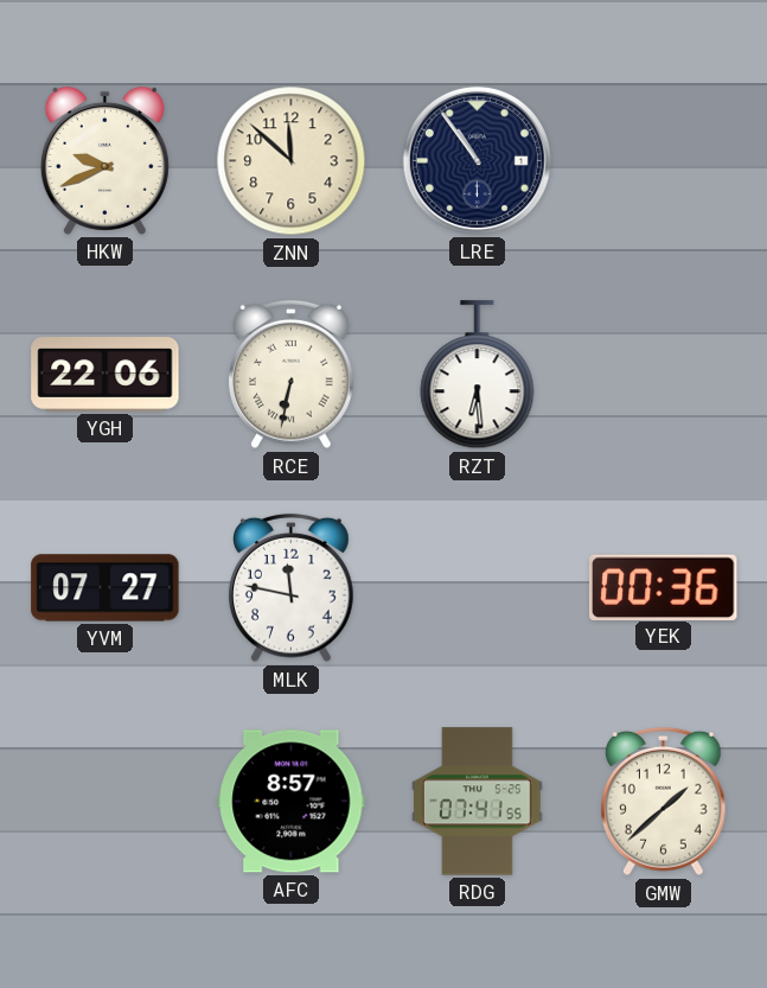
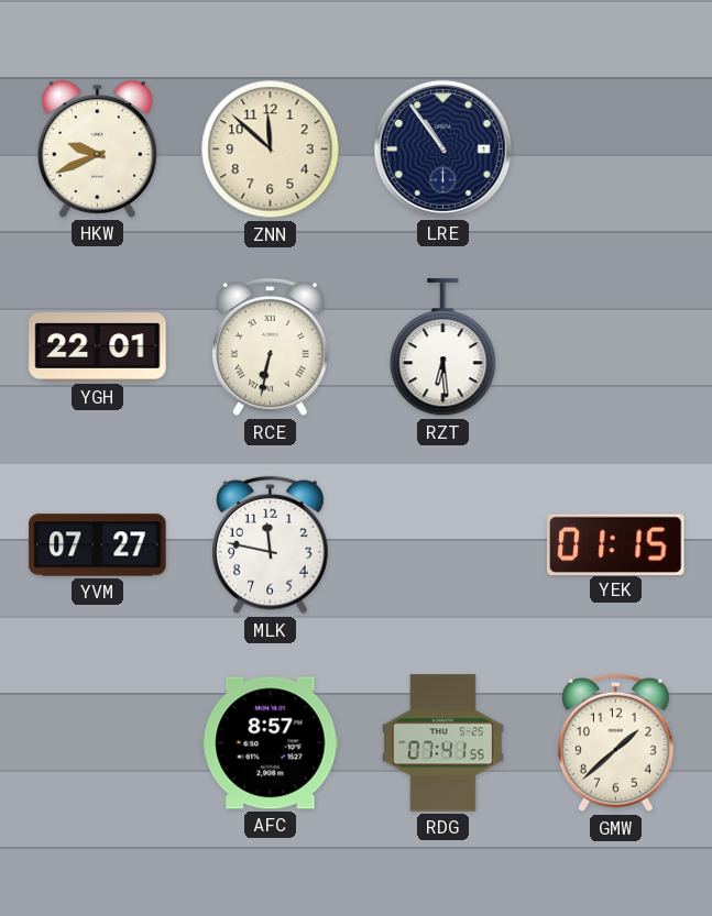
YGH: 22:06 -> 22:01 (98, 347)
YEK: 00:36 -> 01:15 (616, 544)
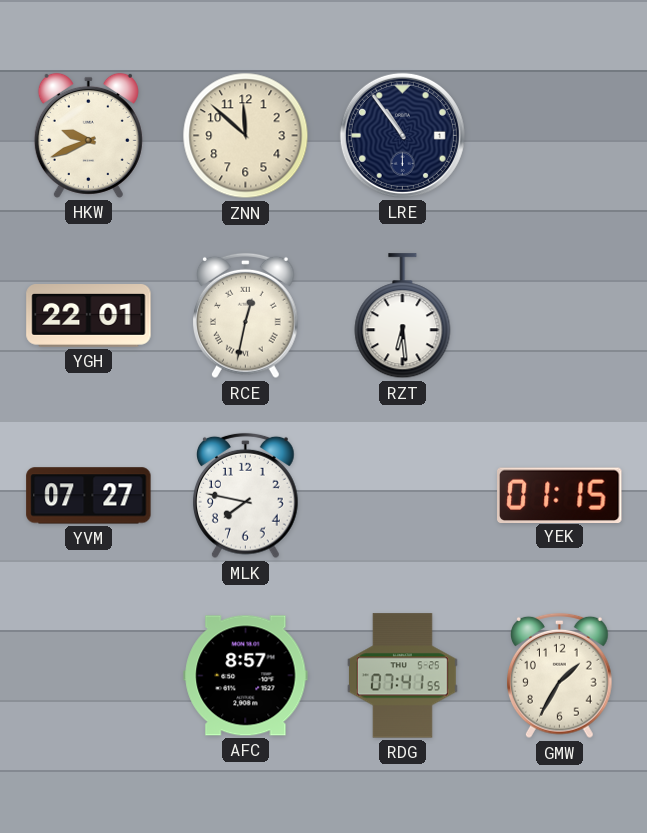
RCE: 6:32 -> 12:32 (246, 316)
MLK: 11:47 -> 7:47 (246, 496)
GMW: 1:38 -> 1:35 (560, 676)
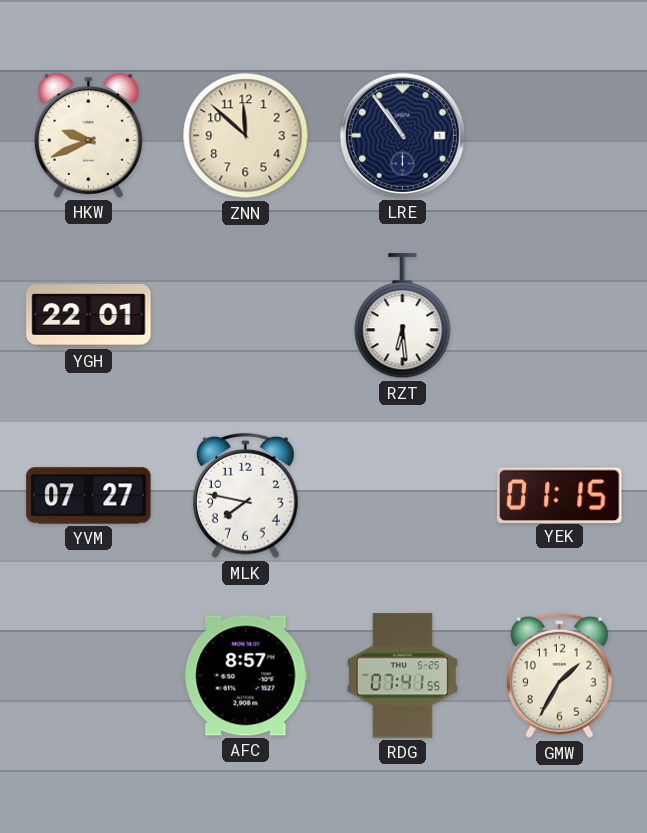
RCE: 12:32 -> none (246, 316)
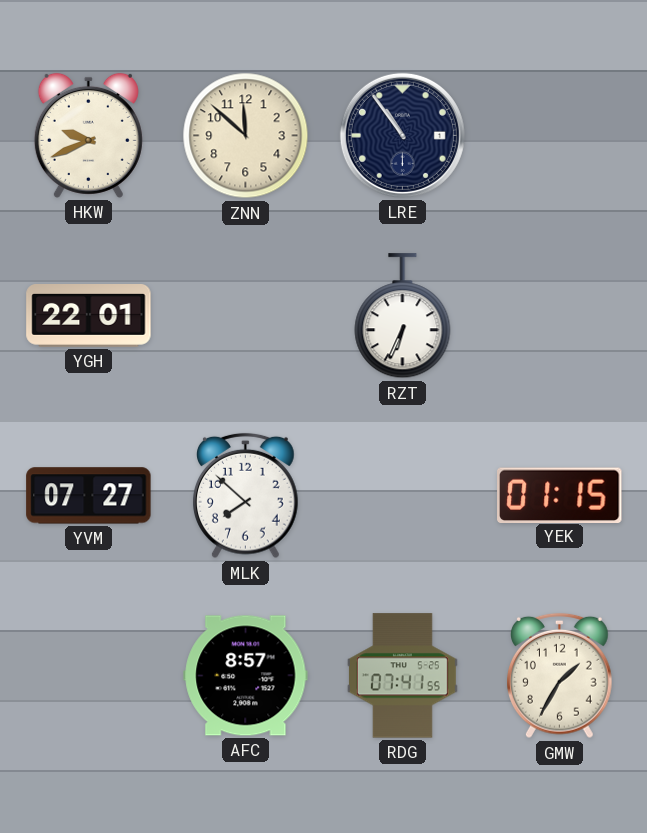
RZT: 6:29 -> 6:34 (403, 316)
MLK: 7:47 -> 7:52 (246, 496)
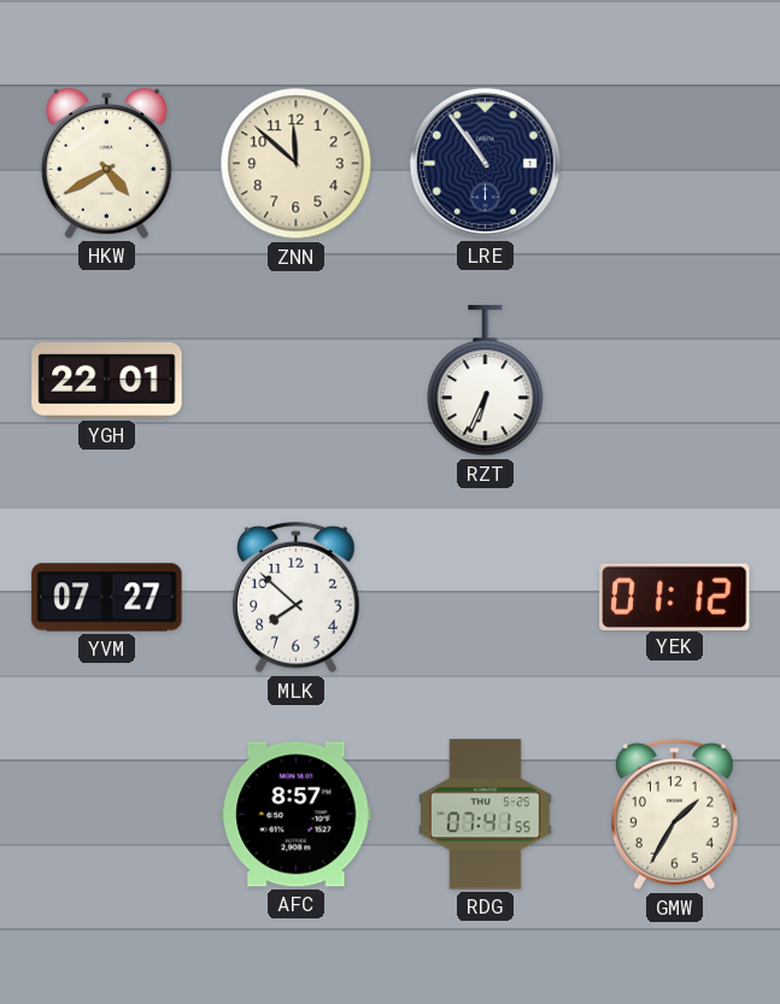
HKW: 9:41 -> 4:40 (106, 163)
YEK: 01:15 -> 01:12 (675, 597)
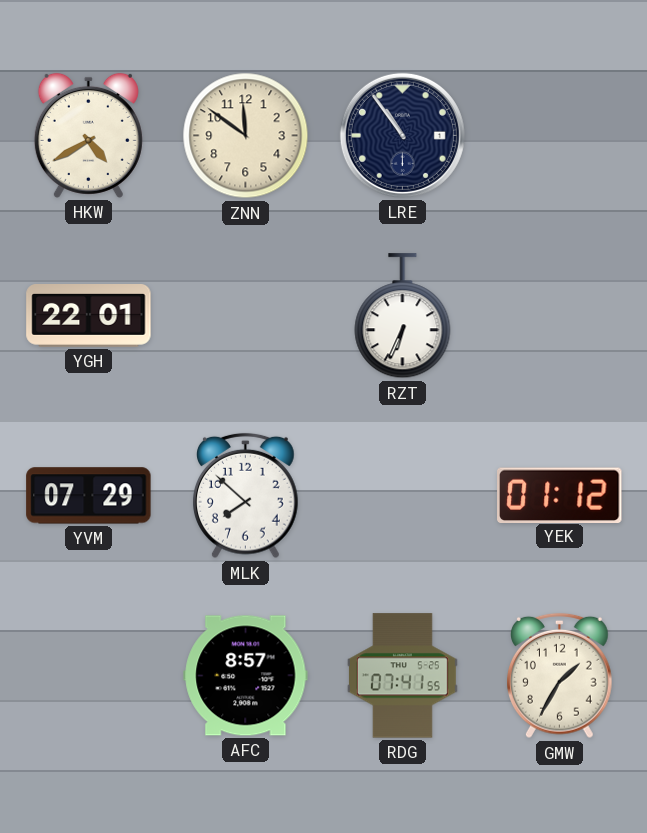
ZNN: 11:52 -> 11:51 (246, 136)
YVM: 07:27 -> 07:29 (89, 496)
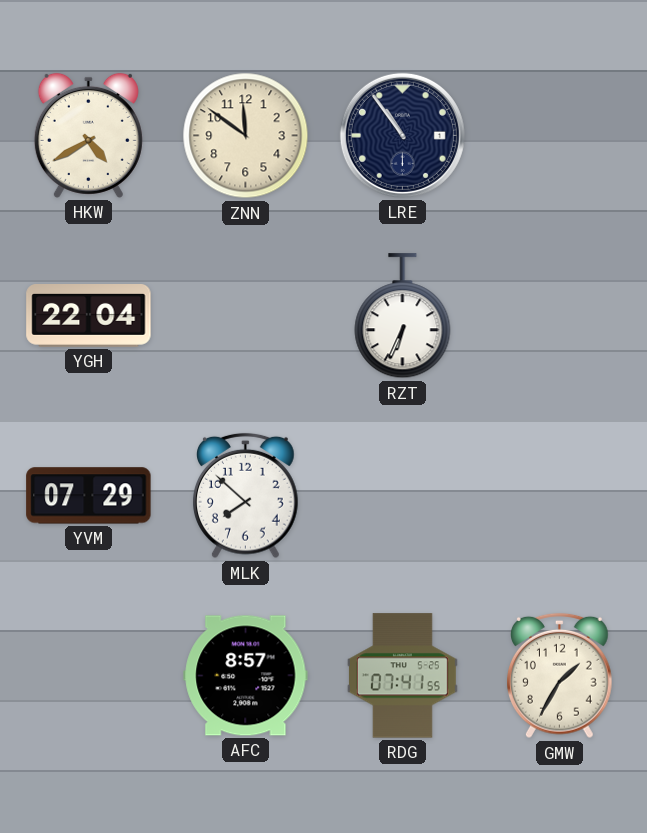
YGH: 22:01 -> 22:04 (89, 316)
YEK: 01:12 -> none (560, 495)
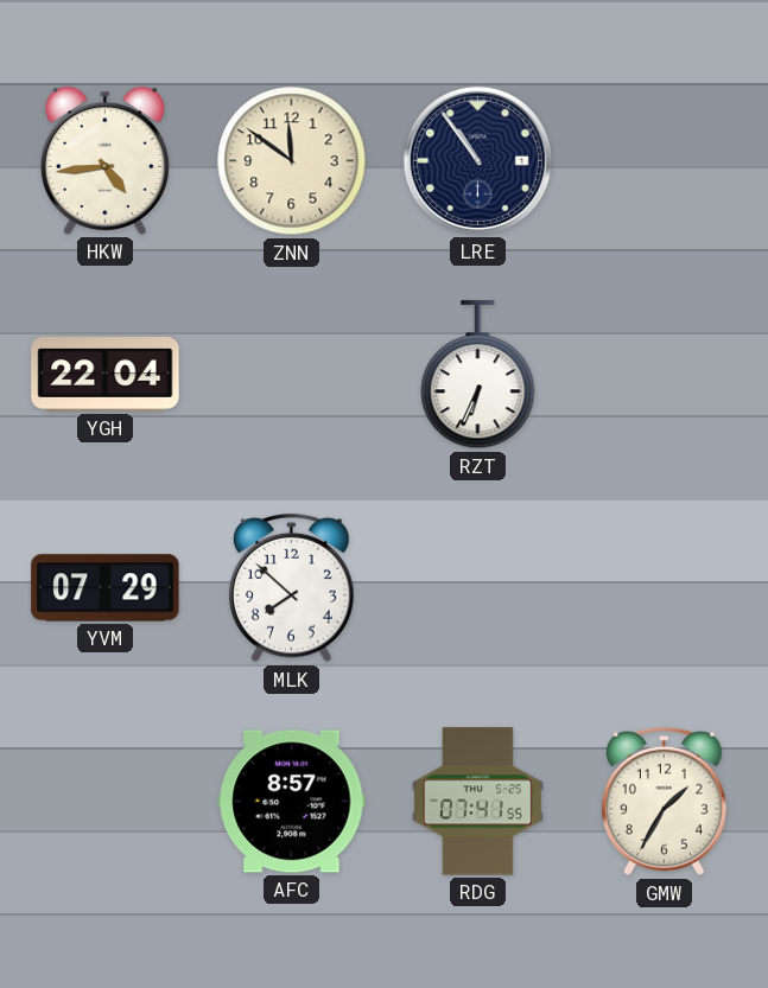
HKW: 4:40 -> 4:44 (104, 160)
